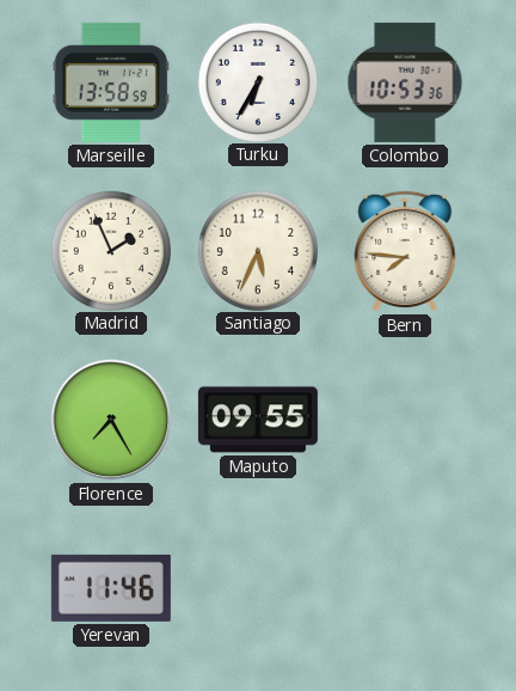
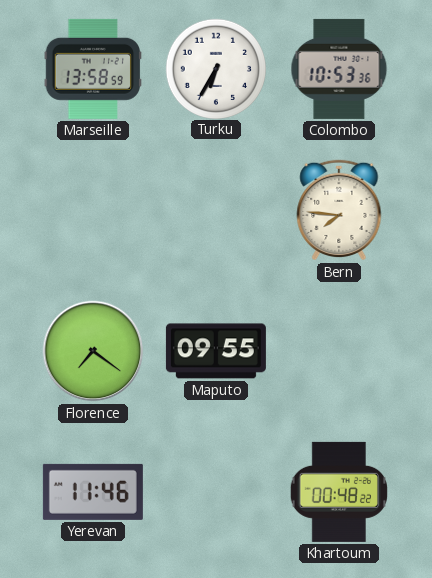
Madrid: 1:56 -> none (110, 250)
Santiago: 5:34 -> none (257, 250)
Florence: 7:25 -> 7:21 (93, 351)
Khartoum: none -> 00:48 (338, 492)
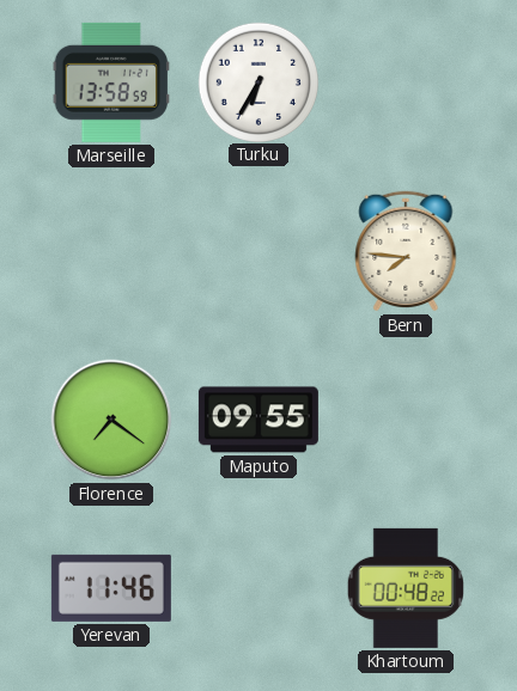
Colombo: 10:53 -> none (339, 69)
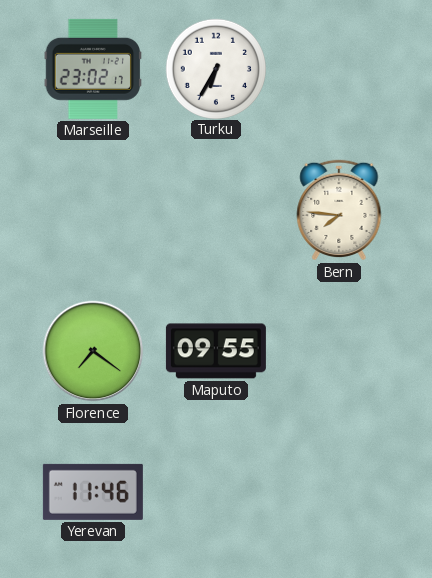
Marseille: 13:58 -> 23:02 (93, 69)
Khartoum: 00:48 -> none (405, 588)
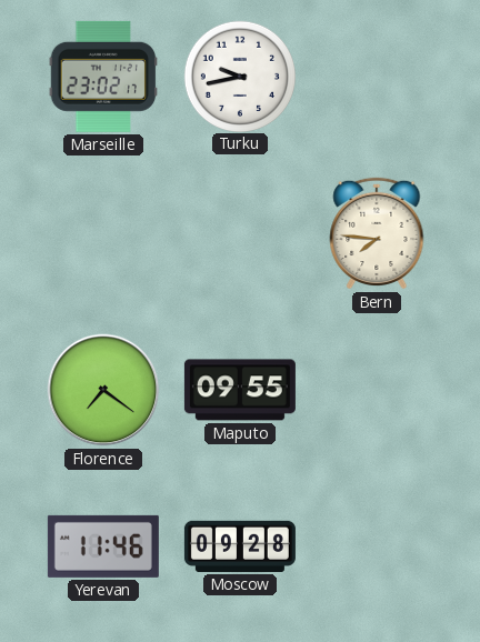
Turku: 6:35 -> 9:43 (239, 76)
Moscow: none -> 09:28 (240, 546)
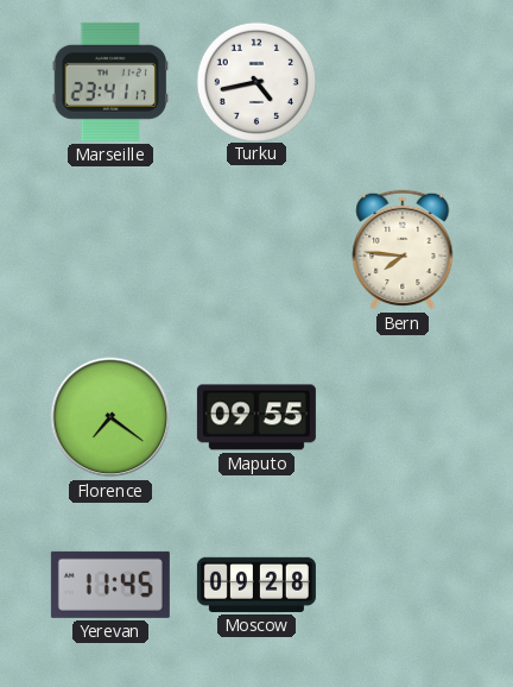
Marseille: 23:02 -> 23:41 (110, 82)
Turku: 9:43 -> 4:43 (255, 81)
Yerevan: 11:46 -> 11:45 (110, 585)
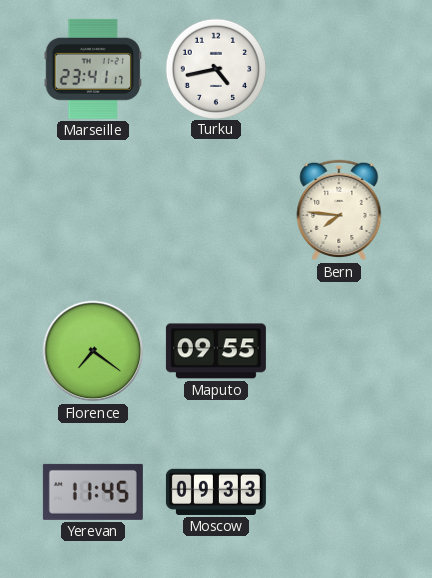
Moscow: 09:28 -> 09:33 (216, 492)
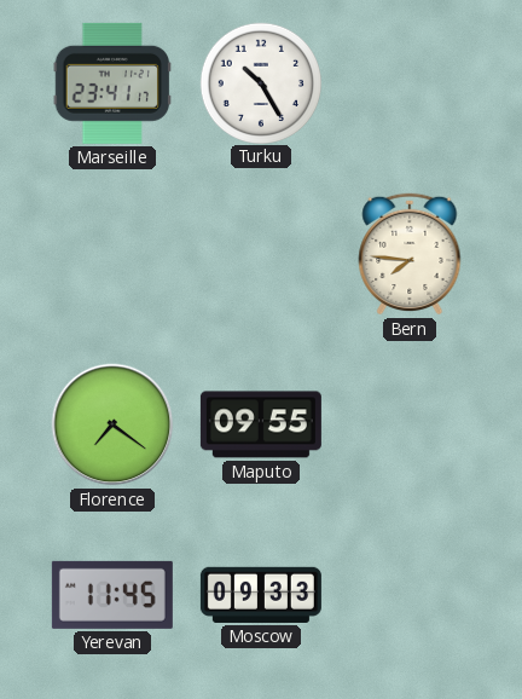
Turku: 4:43 -> 10:25 (260, 82)
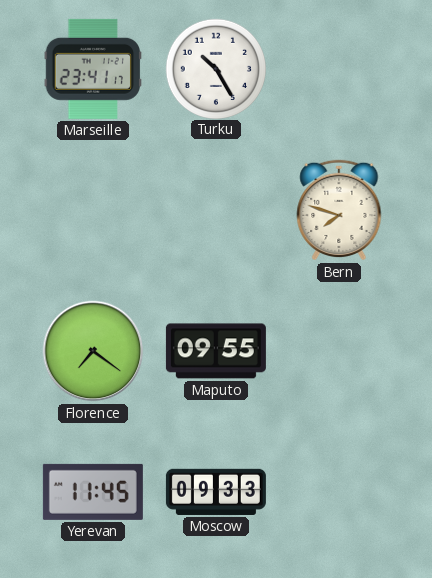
Bern: 7:46 -> 7:48 (339, 210)
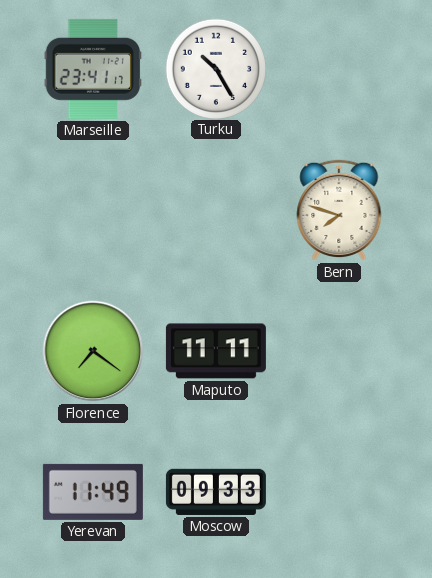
Maputo: 09:55 -> 11:11 (216, 351)
Yerevan: 11:45 -> 11:49 (93, 492)
